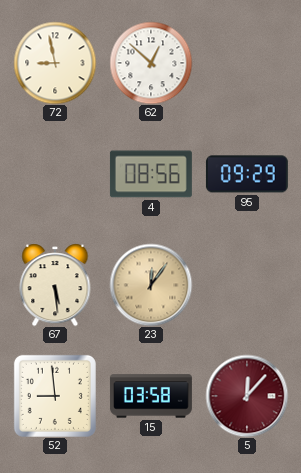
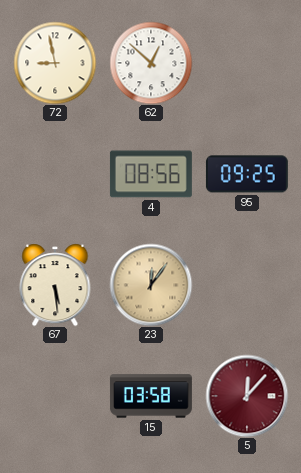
95: 09:29 -> 09:25 (247, 174)
52: 8:59 -> none (55, 396)
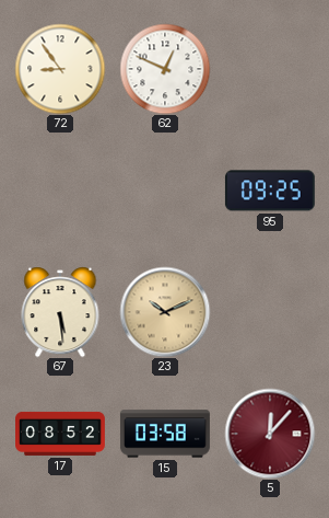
72: 8:58 -> 8:54 (60, 69)
62: 12:52 -> 12:49 (165, 69)
4: 08:56 -> none (151, 174)
23: 12:06 -> 10:11 (165, 312)
17: none -> 08:52 (61, 434)
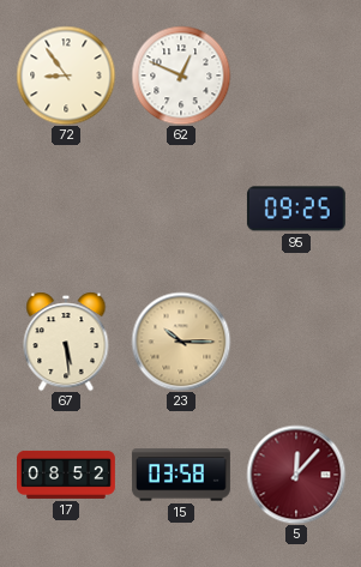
23: 10:11 -> 10:15 (181, 342)
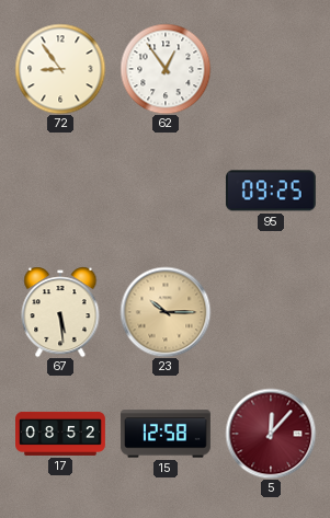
62: 12:49 -> 12:54 (166, 69)
15: 03:58 -> 12:58 (166, 434)
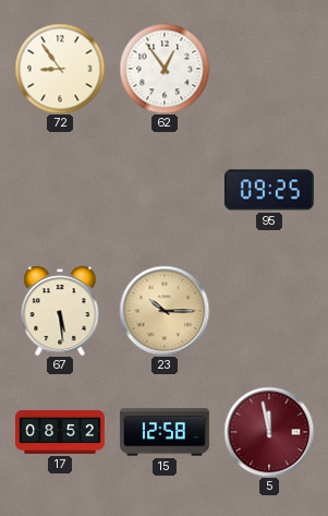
5: 12:07 -> 11:58 (269, 432)
